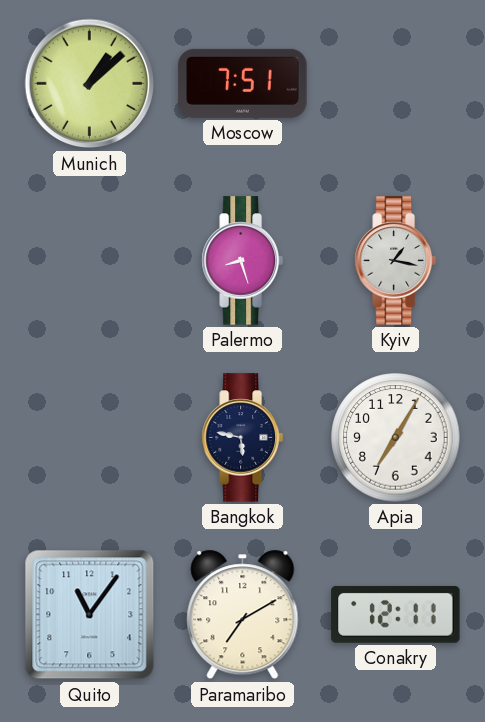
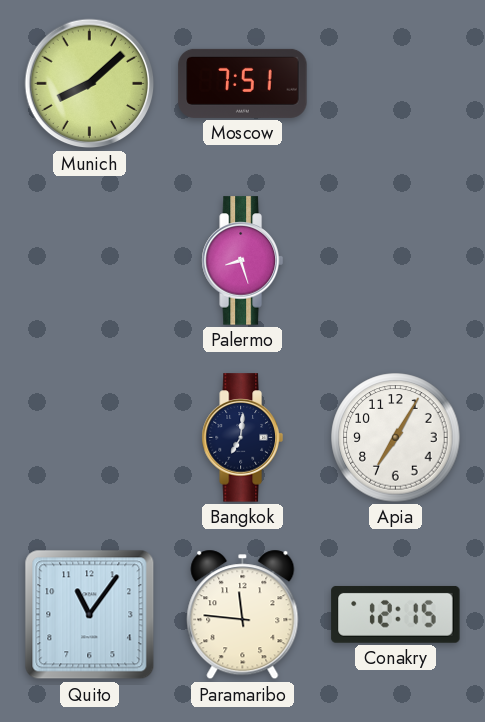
Munich: 1:08 -> 8:08 (90, 84)
Kyiv: 1:17 -> none (395, 261)
Bangkok: 5:47 -> 7:01 (242, 438)
Paramaribo: 7:10 -> 11:46 (243, 615)
Conakry: 12:11 -> 12:15 (396, 614)
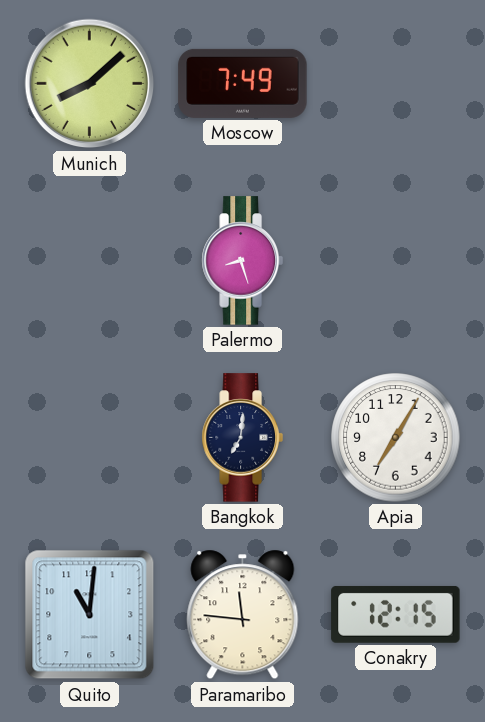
Moscow: 7:51 -> 7:49 (243, 83)
Quito: 11:06 -> 11:01 (90, 615)
